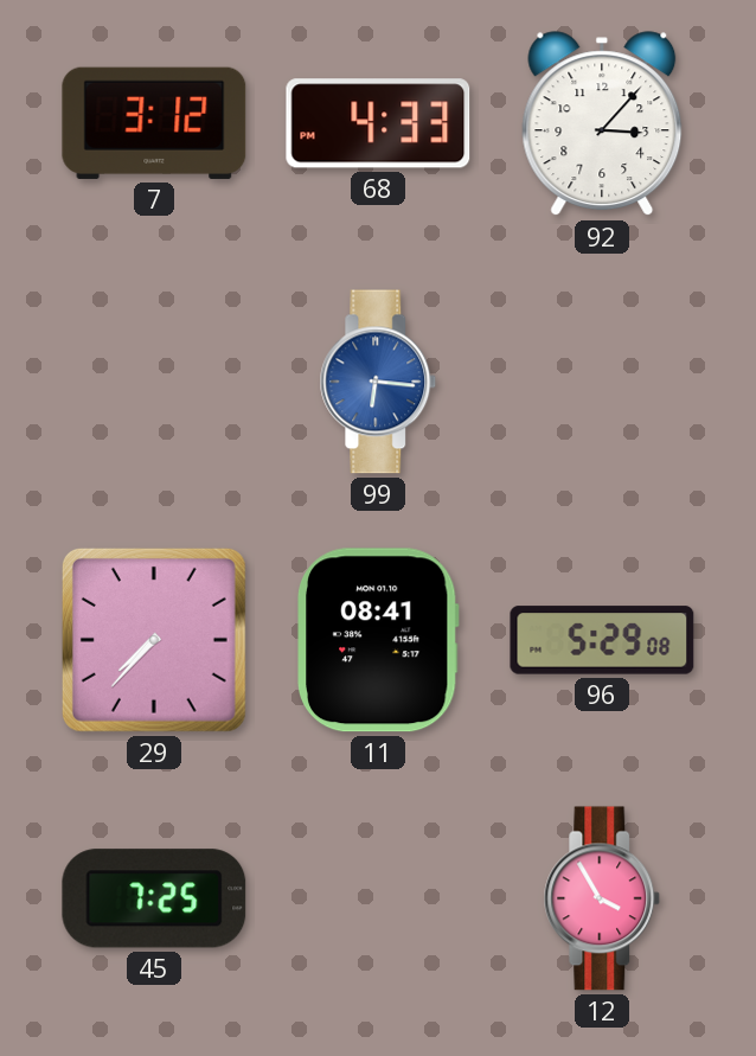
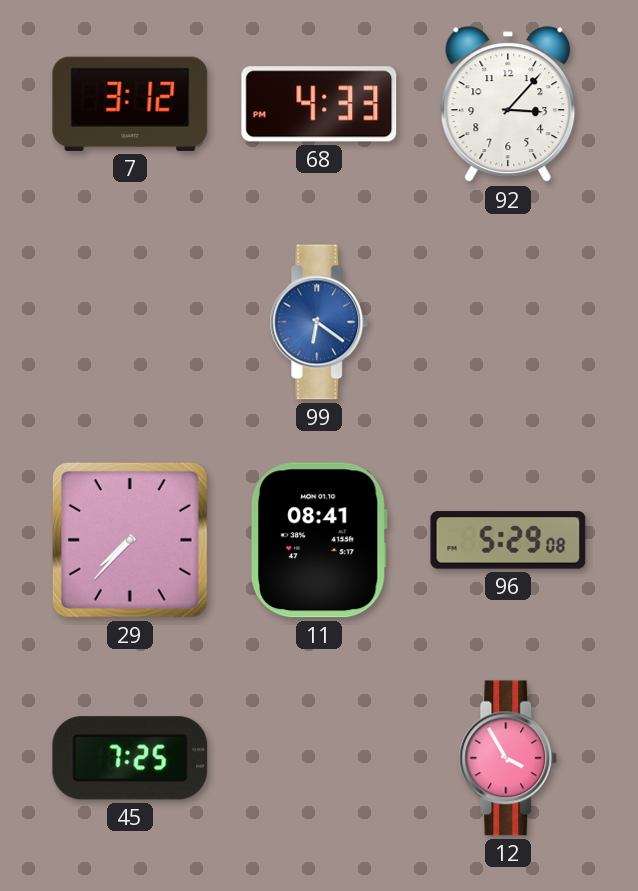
99: 6:16 -> 6:21 (319, 322)
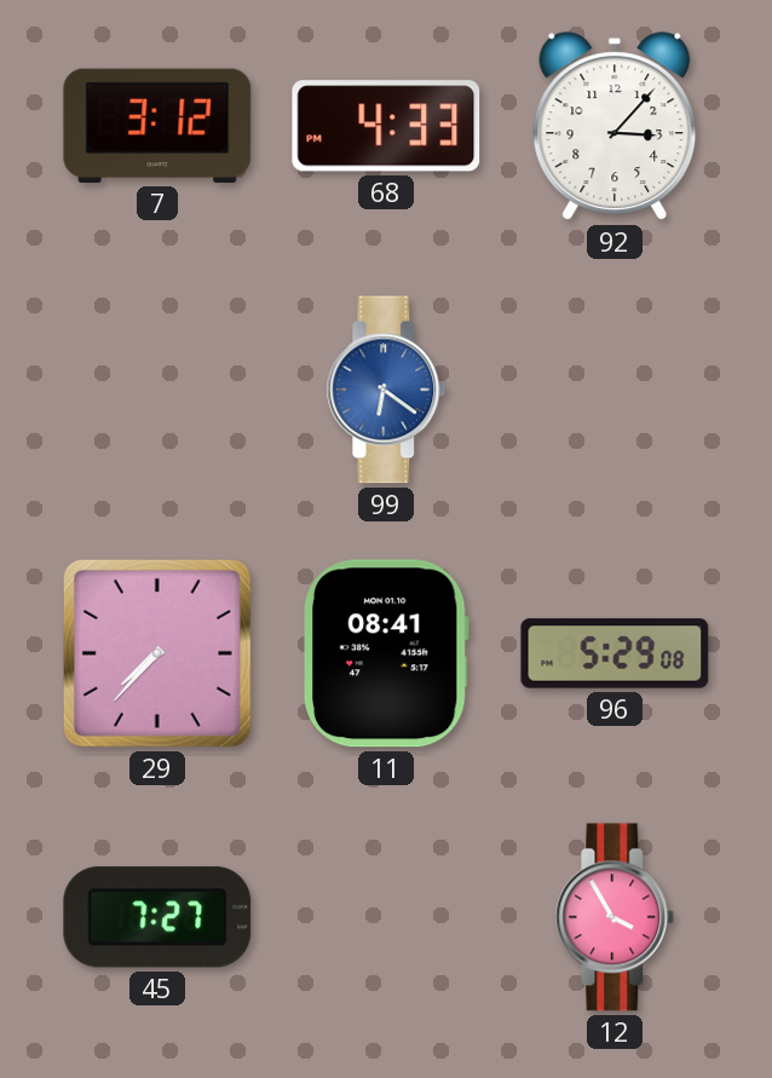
45: 7:25 -> 7:27 (157, 917)
